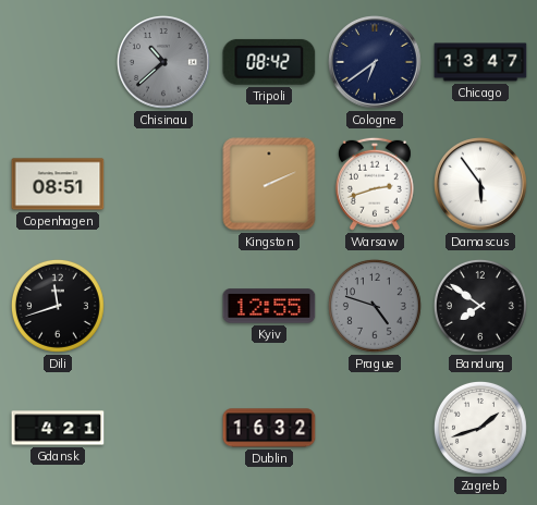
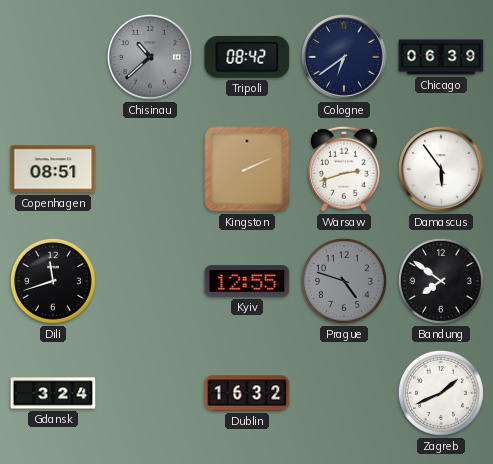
Chicago: 13:47 -> 06:39 (441, 57)
Gdansk: 4:21 -> 3:24 (53, 393)
Zagreb: 1:42 -> 1:41 (441, 393)
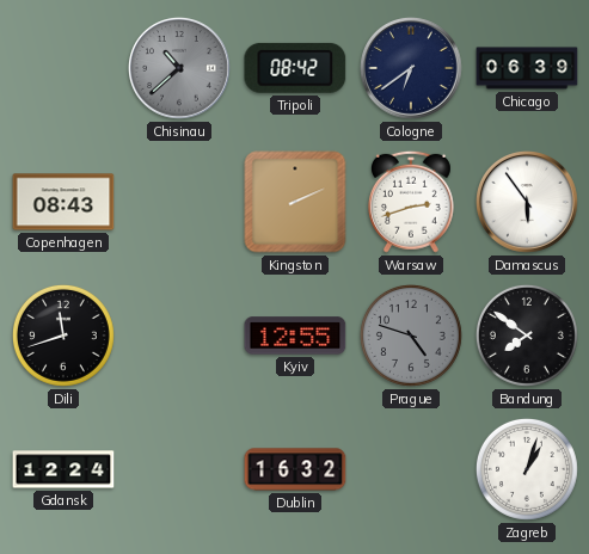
Copenhagen: 08:51 -> 08:43 (63, 202)
Gdansk: 3:24 -> 12:24 (63, 469)
Zagreb: 1:41 -> 1:03 (527, 469)
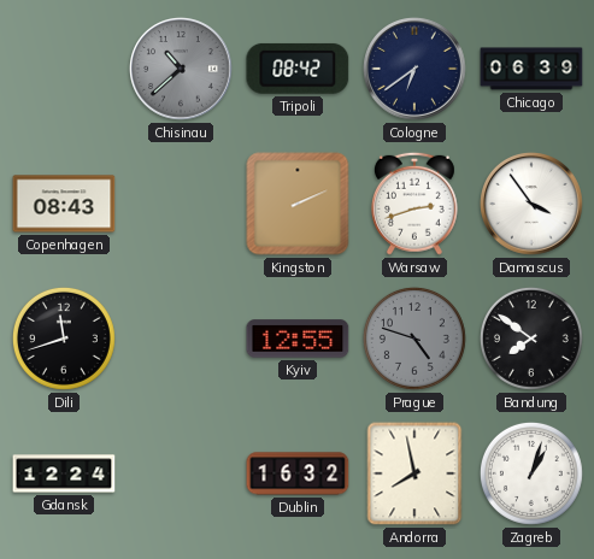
Damascus: 5:54 -> 3:54 (533, 205)
Andorra: none -> 7:58 (414, 473)
